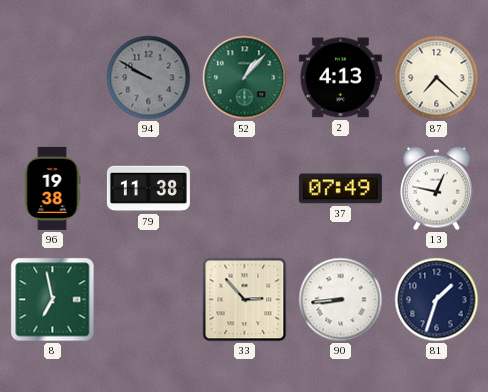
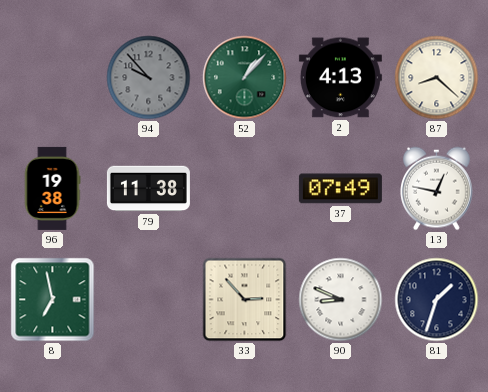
94: 9:50 -> 9:53 (149, 78)
87: 7:22 -> 8:22 (437, 78)
90: 8:44 -> 8:49 (341, 300)
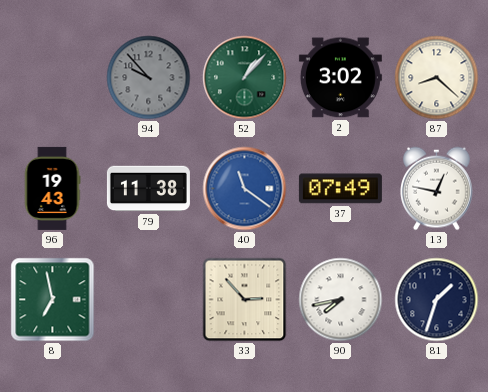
2: 4:13 -> 3:02 (340, 78)
96: 19:38 -> 19:43 (52, 188)
40: none -> 11:21 (245, 189)
90: 8:49 -> 7:43 (341, 300)
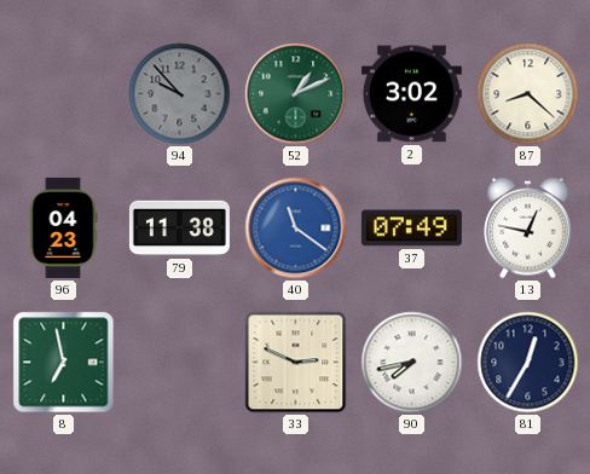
52: 1:07 -> 1:11 (296, 94)
96: 19:43 -> 04:23 (63, 227)
33: 2:53 -> 2:49 (296, 363)
81: 1:33 -> 12:35 (528, 363)
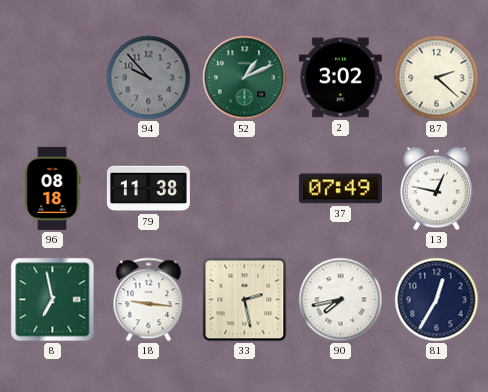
87: 8:22 -> 2:22 (437, 78)
96: 04:23 -> 08:18 (52, 188)
40: 11:21 -> none (296, 229)
18: none -> 9:16 (149, 300)
33: 2:49 -> 2:28 (245, 300)
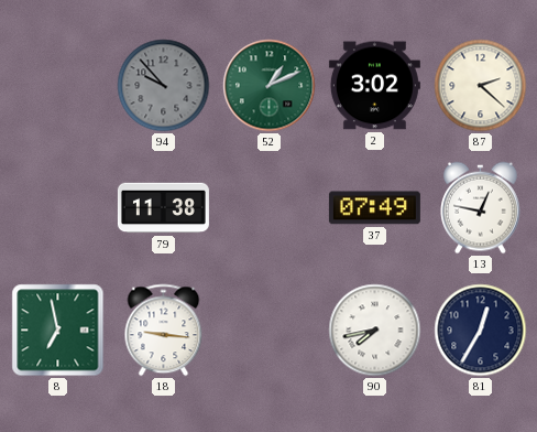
96: 08:18 -> none (52, 188)
33: 2:28 -> none (245, 300)
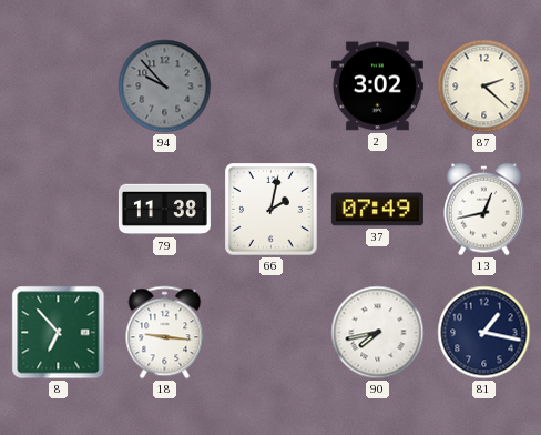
52: 1:11 -> none (270, 86)
66: none -> 2:02 (272, 210)
13: 12:47 -> 12:43 (484, 210)
8: 6:58 -> 6:53 (59, 333)
81: 12:35 -> 1:17 (484, 333)
